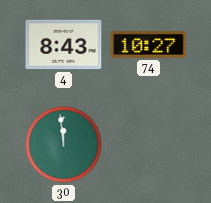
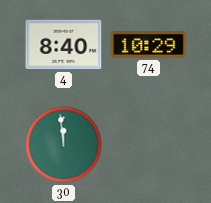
4: 8:43 -> 8:40 (64, 45)
74: 10:27 -> 10:29 (149, 45)
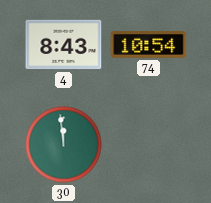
4: 8:40 -> 8:43 (64, 45)
74: 10:29 -> 10:54 (149, 45)
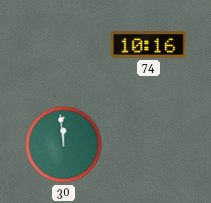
4: 8:43 -> none (64, 45)
74: 10:54 -> 10:16 (149, 45)
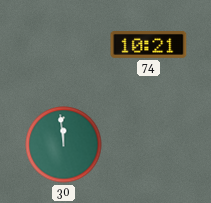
74: 10:16 -> 10:21 (149, 45)
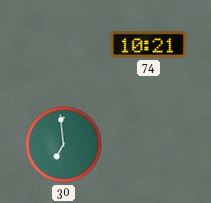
30: 11:59 -> 6:59 (64, 145)
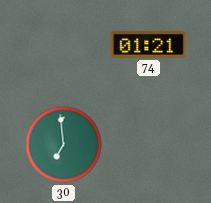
74: 10:21 -> 01:21 (149, 45)
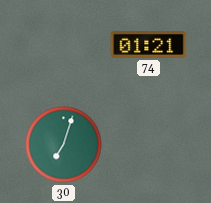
30: 6:59 -> 7:03 (64, 145)
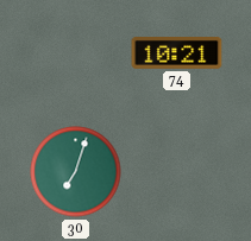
74: 01:21 -> 10:21 (177, 53)
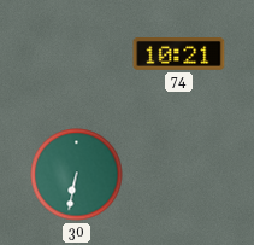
30: 7:03 -> 6:32 (77, 175)
